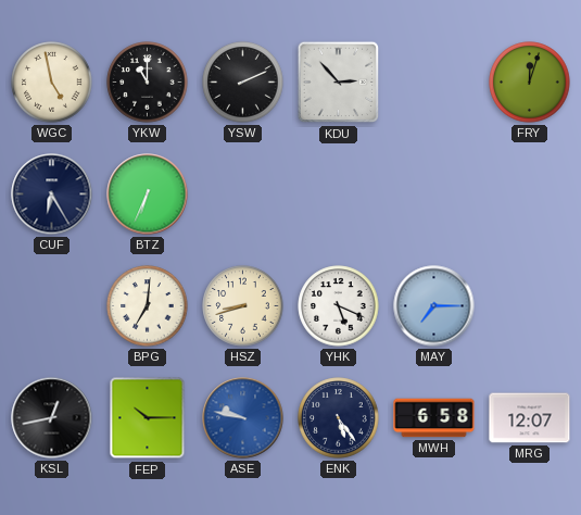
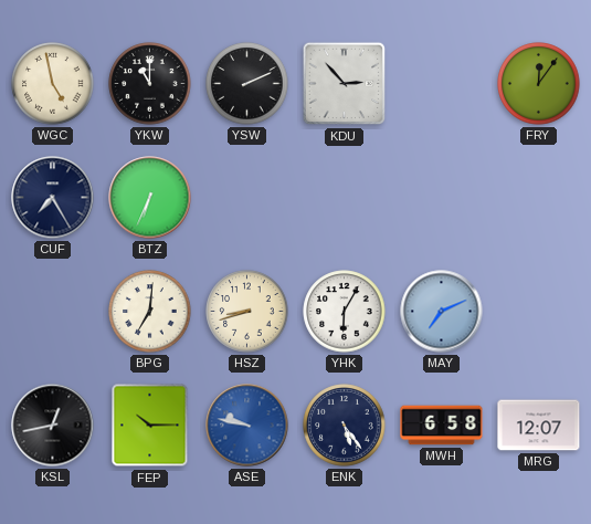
FRY: 12:03 -> 12:06 (539, 84)
CUF: 6:25 -> 7:25 (53, 198)
YHK: 5:19 -> 6:05 (345, 312)
MAY: 7:15 -> 7:11 (442, 312)
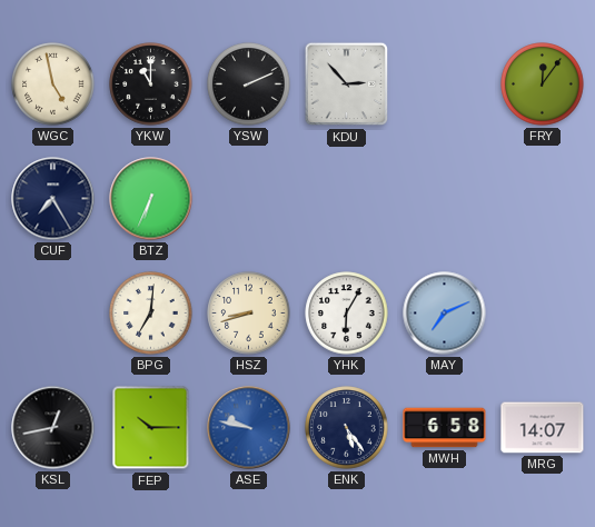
MRG: 12:07 -> 14:07 (543, 428)
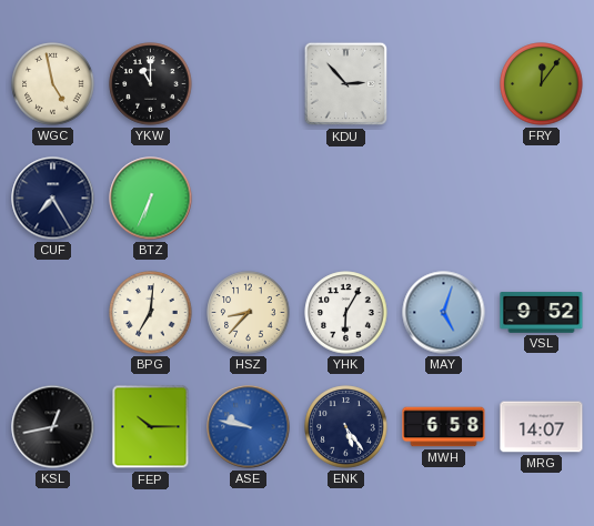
YSW: 2:11 -> none (249, 84)
HSZ: 8:42 -> 8:37 (249, 313)
MAY: 7:11 -> 5:03 (444, 313)
VSL: none -> 9:52 (542, 313)
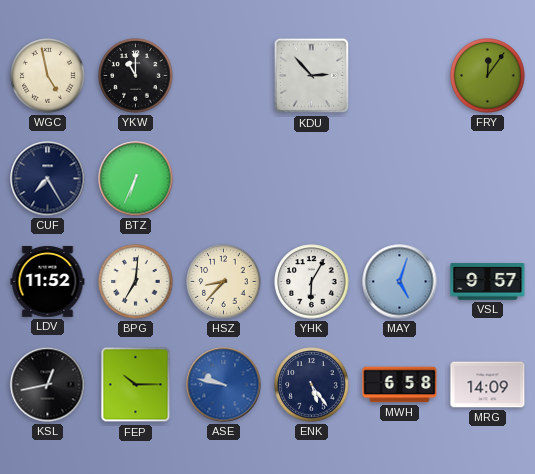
LDV: none -> 11:52 (48, 281)
VSL: 9:52 -> 9:57 (488, 282)
MRG: 14:07 -> 14:09 (488, 385)
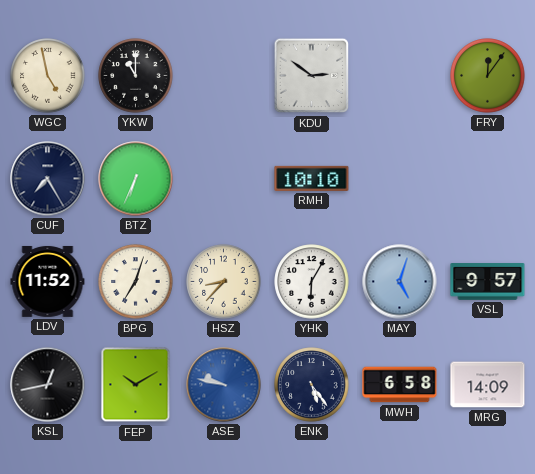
KDU: 2:53 -> 2:51 (312, 76)
RMH: none -> 10:10 (312, 178)
BPG: 7:01 -> 7:03 (136, 282)
FEP: 10:15 -> 10:10 (136, 385)
